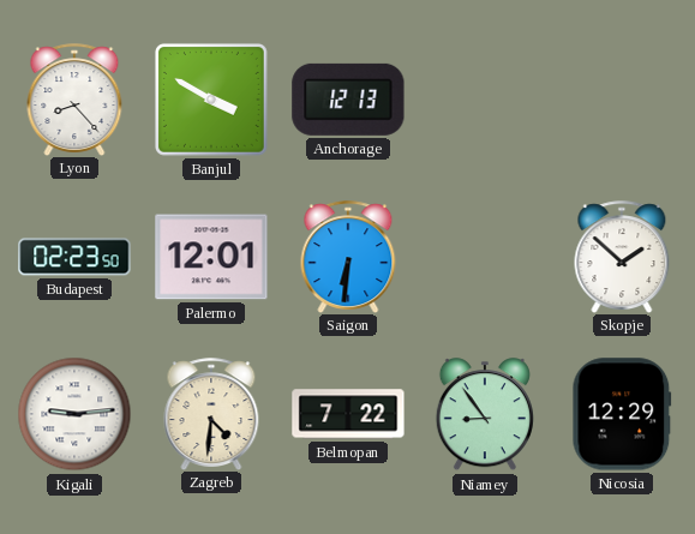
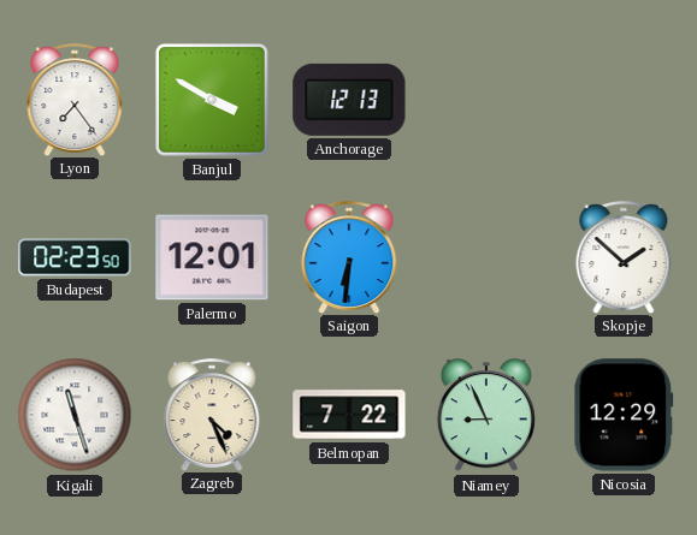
Lyon: 8:23 -> 7:24 (75, 100)
Kigali: 9:14 -> 11:27 (75, 415)
Zagreb: 4:31 -> 4:26 (212, 415)
Niamey: 8:54 -> 8:56 (486, 416)
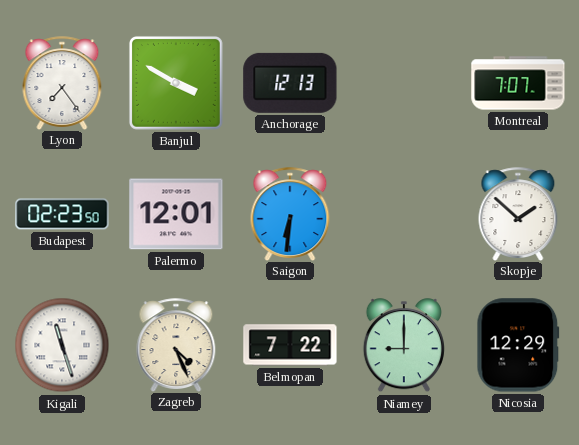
Montreal: none -> 7:07 (518, 83)
Niamey: 8:56 -> 9:00 (404, 346)
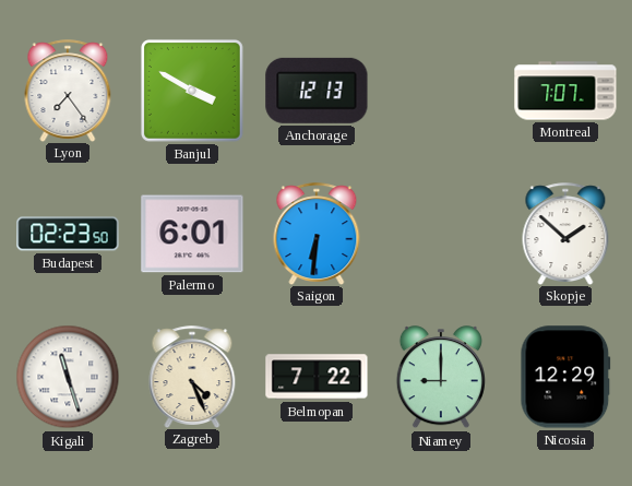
Palermo: 12:01 -> 6:01 (192, 234)
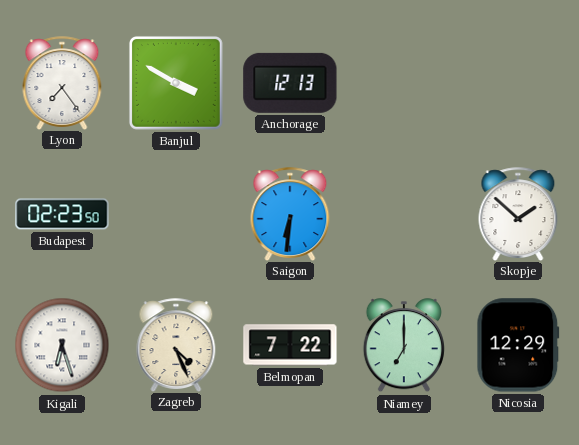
Montreal: 7:07 -> none (565, 91)
Palermo: 6:01 -> none (192, 234)
Kigali: 11:27 -> 6:27 (62, 345)
Niamey: 9:00 -> 7:00 (404, 346)
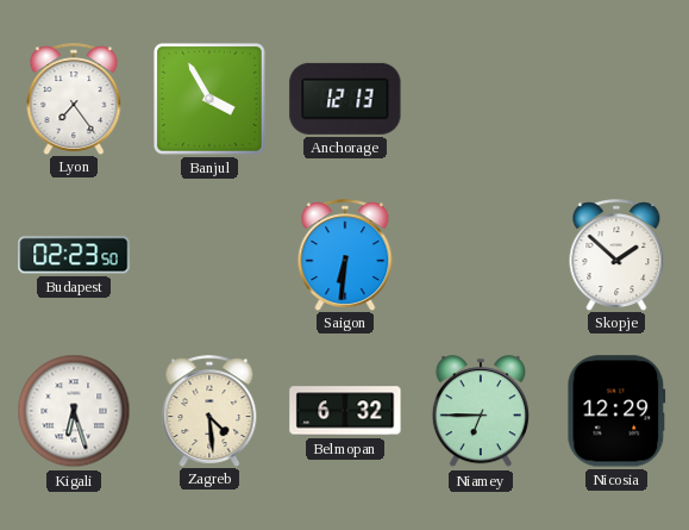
Banjul: 3:50 -> 3:55 (209, 99)
Zagreb: 4:26 -> 4:29 (209, 411)
Belmopan: 7:22 -> 6:32 (345, 411)
Niamey: 7:00 -> 6:45 (481, 412)
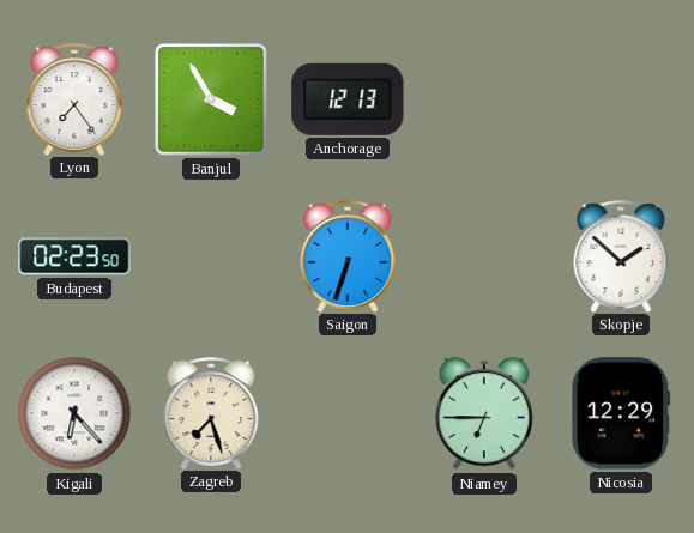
Saigon: 6:31 -> 6:33 (348, 256)
Kigali: 6:27 -> 6:23 (74, 413)
Zagreb: 4:29 -> 7:27 (211, 413)
Belmopan: 6:32 -> none (345, 411)
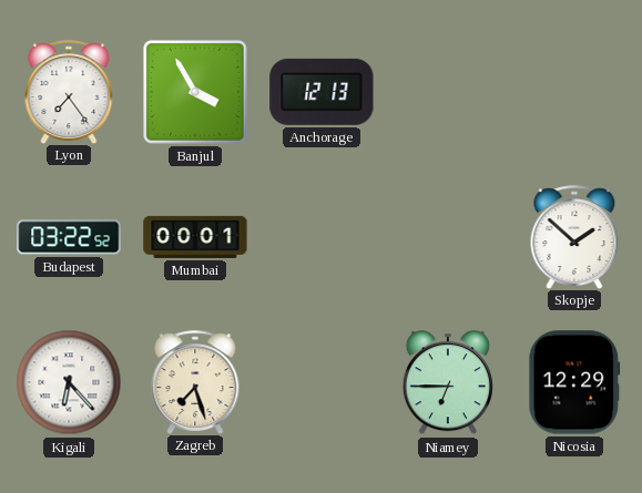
Budapest: 02:23 -> 03:22 (69, 237)
Mumbai: none -> 00:01 (195, 237)
Saigon: 6:33 -> none (348, 256)
